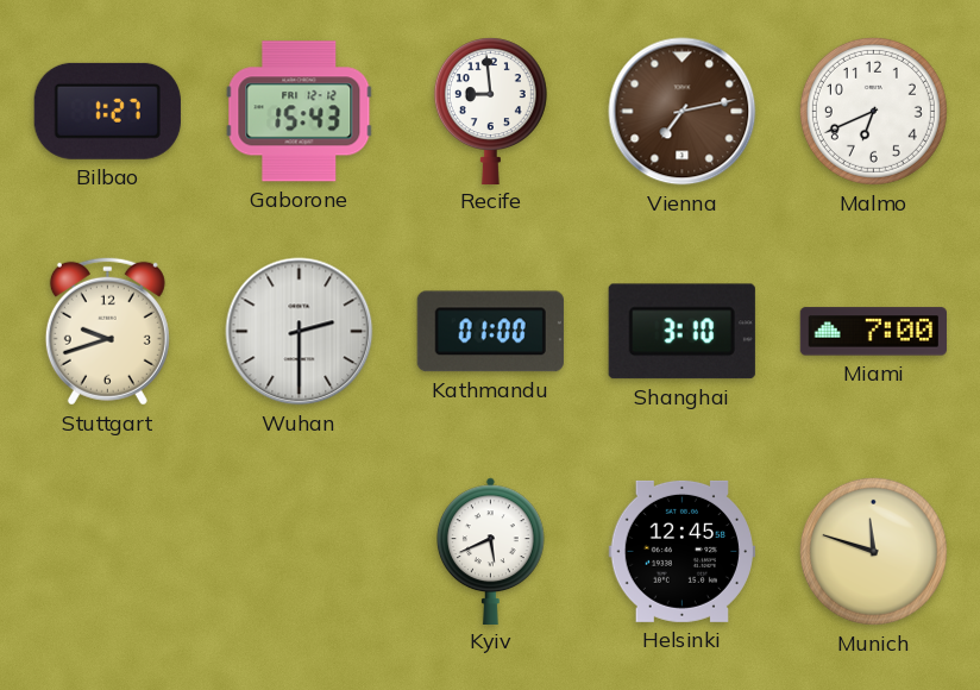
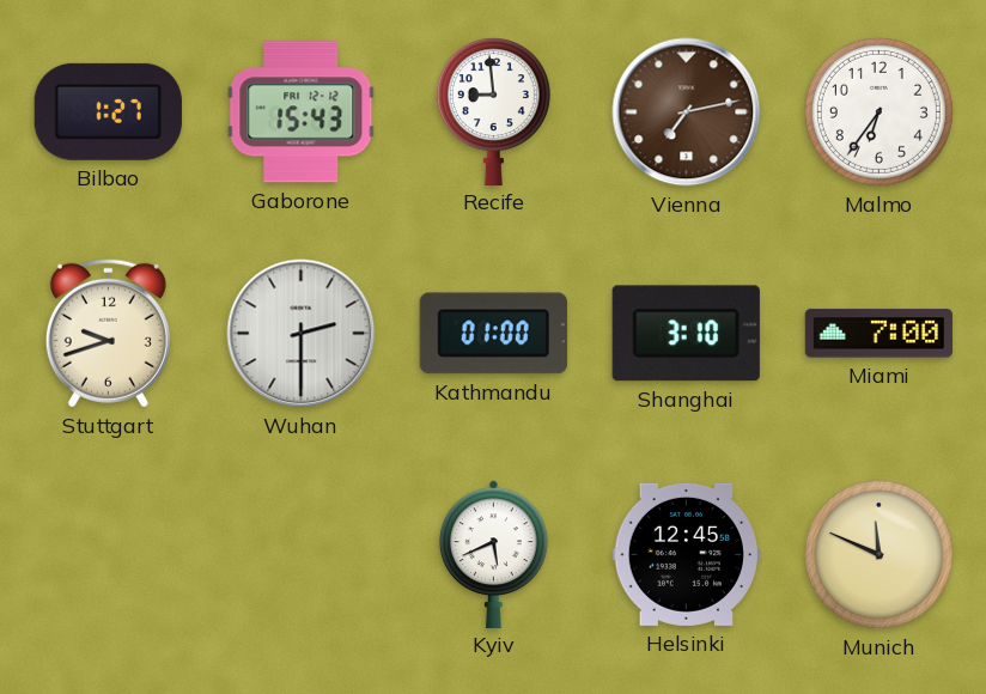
Malmo: 6:41 -> 6:36 (878, 111)
Munich: 11:48 -> 11:49 (878, 554)
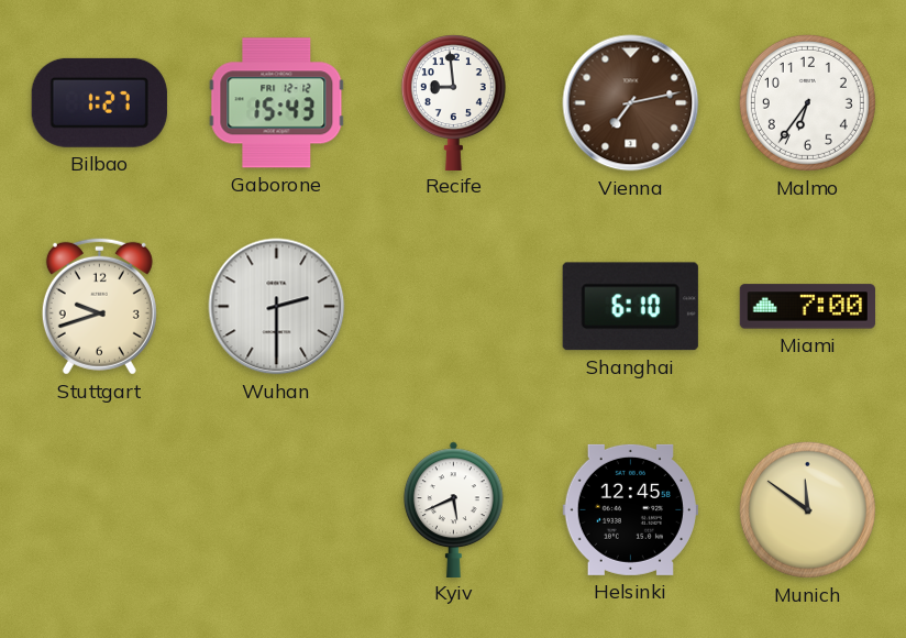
Kathmandu: 01:00 -> none (493, 334)
Shanghai: 3:10 -> 6:10 (630, 307)
Munich: 11:49 -> 11:51 (807, 509)
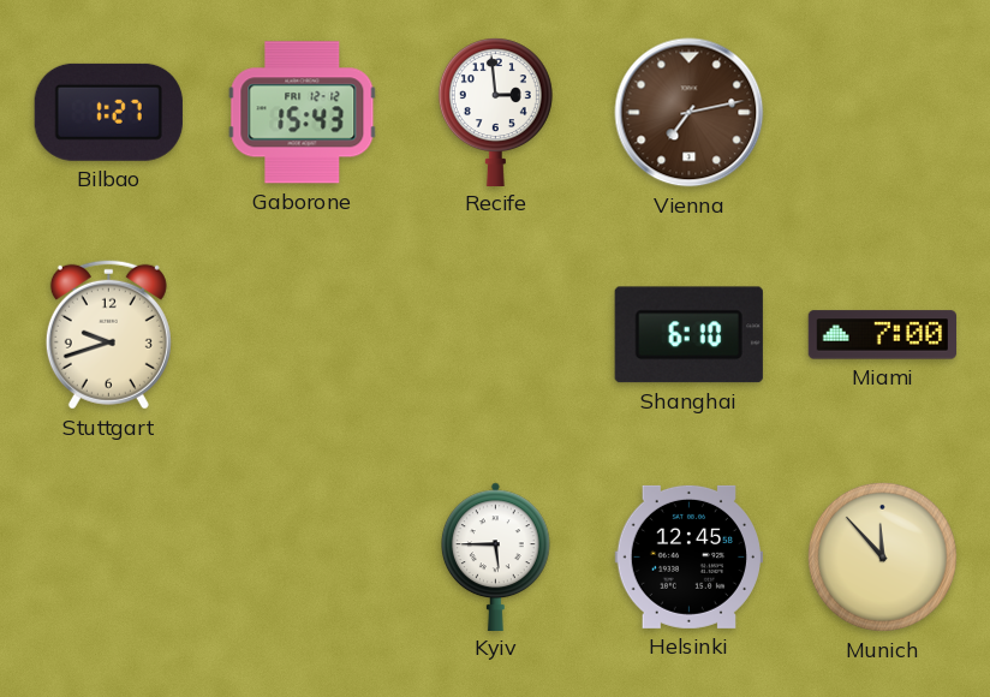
Recife: 8:59 -> 2:59 (495, 112)
Malmo: 6:36 -> none (807, 102)
Wuhan: 2:30 -> none (277, 307)
Kyiv: 5:41 -> 5:45 (496, 556)
Munich: 11:51 -> 11:53 (882, 556)
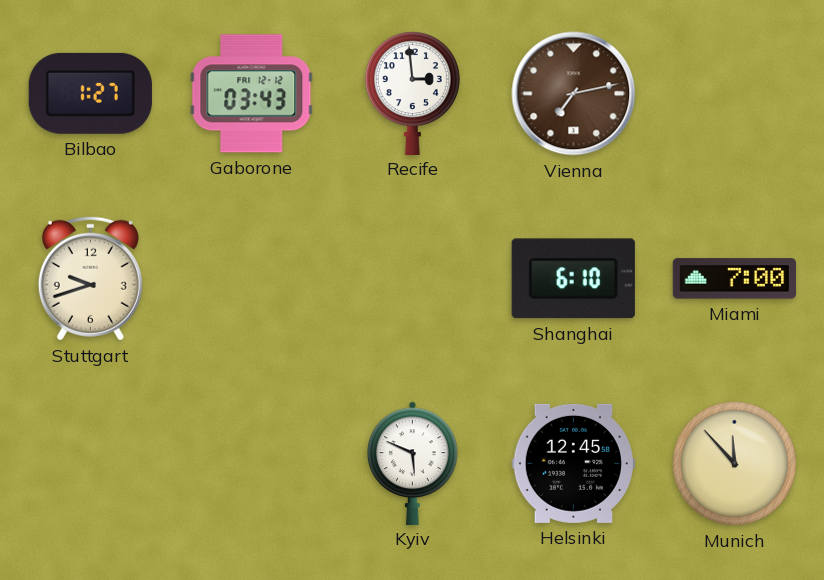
Gaborone: 15:43 -> 03:43 (252, 94)
Kyiv: 5:45 -> 5:49 (413, 463)
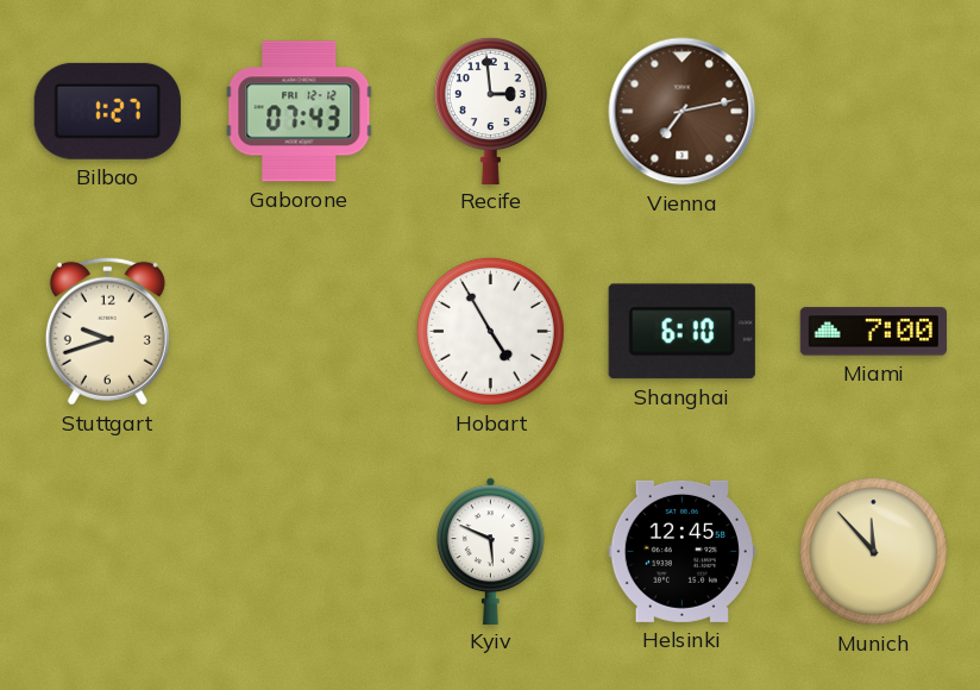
Gaborone: 03:43 -> 07:43 (300, 112)
Hobart: none -> 4:55 (490, 331)
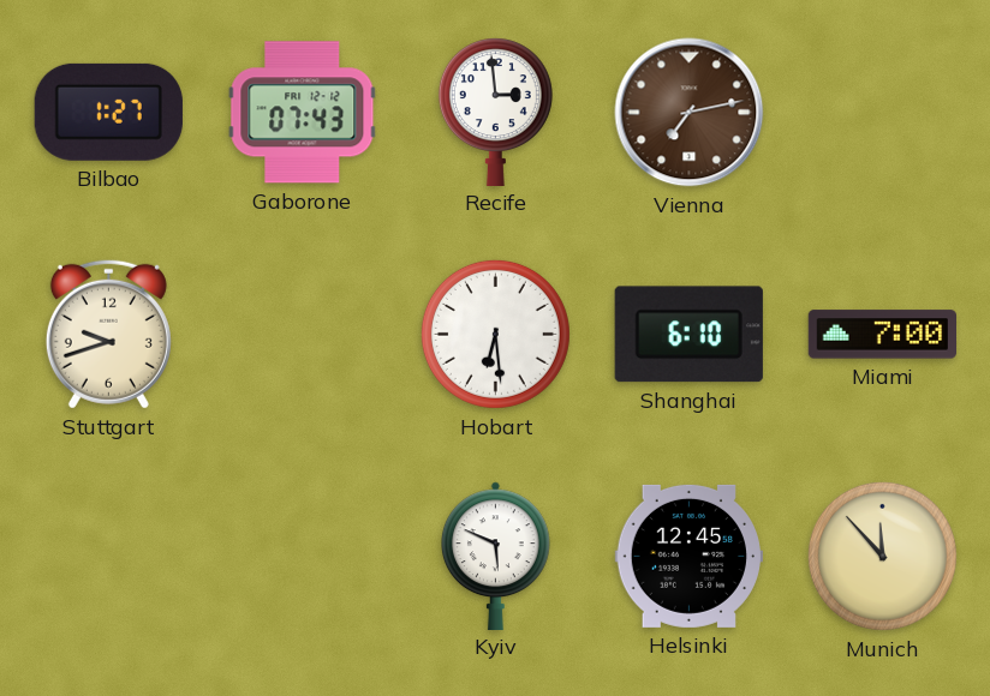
Hobart: 4:55 -> 6:29 (495, 334)
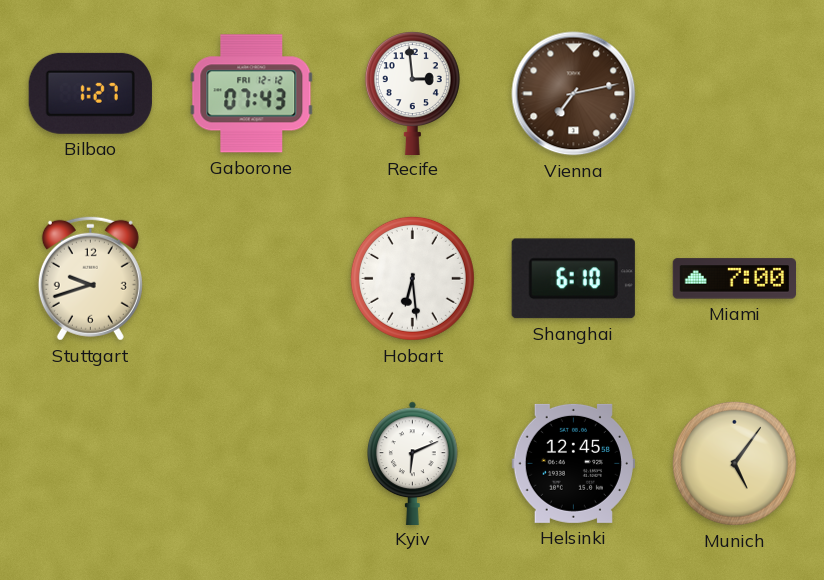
Kyiv: 5:49 -> 6:11 (413, 463)
Munich: 11:53 -> 5:06 (734, 463)
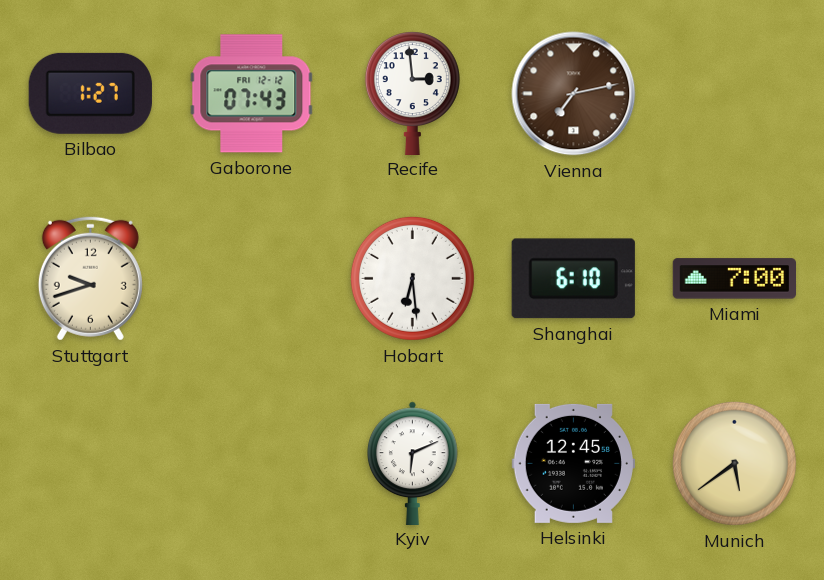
Munich: 5:06 -> 5:39 (734, 463)
